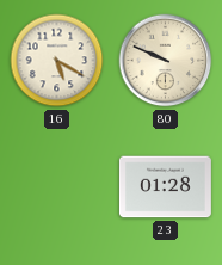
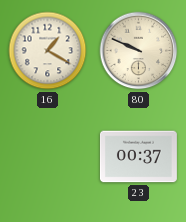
16: 5:20 -> 1:20 (48, 51)
23: 01:28 -> 00:37 (138, 157)
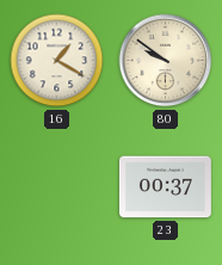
80: 9:49 -> 9:51 (166, 61)
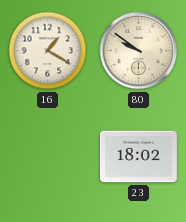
23: 00:37 -> 18:02 (138, 157)
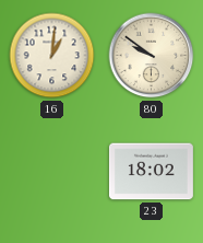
16: 1:20 -> 1:01 (52, 56)
